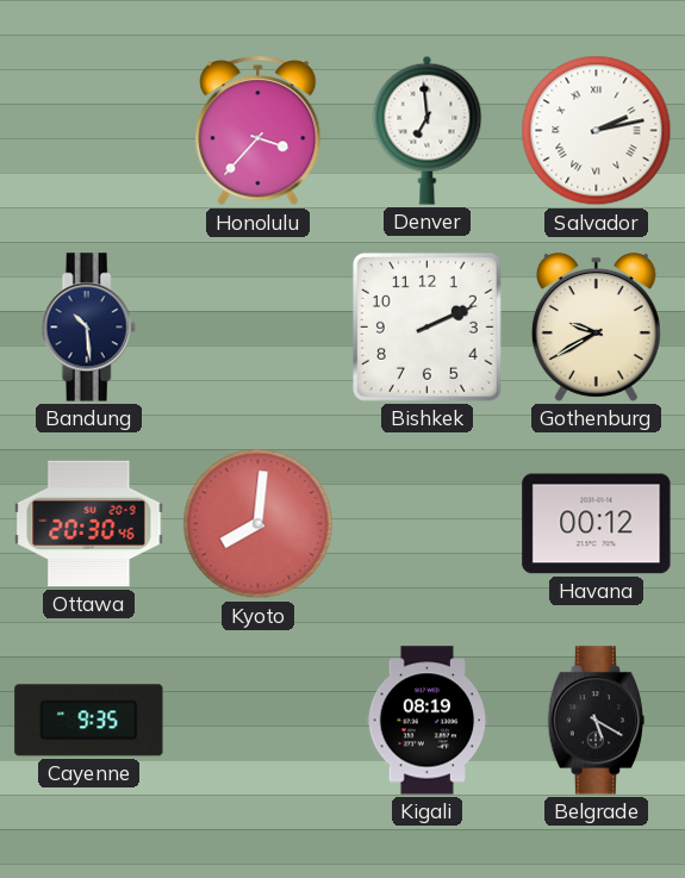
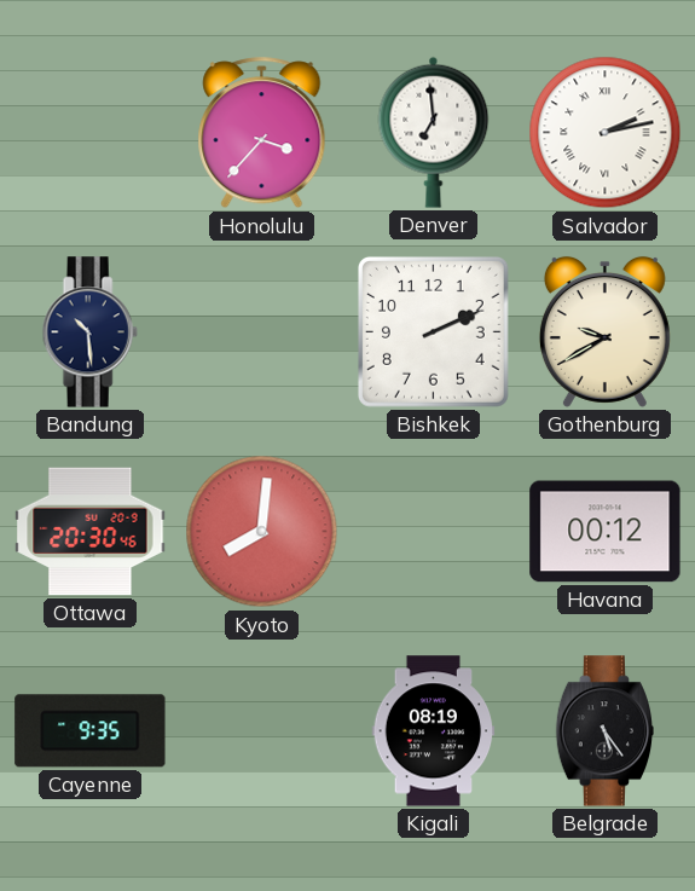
Belgrade: 5:20 -> 5:24 (604, 731)
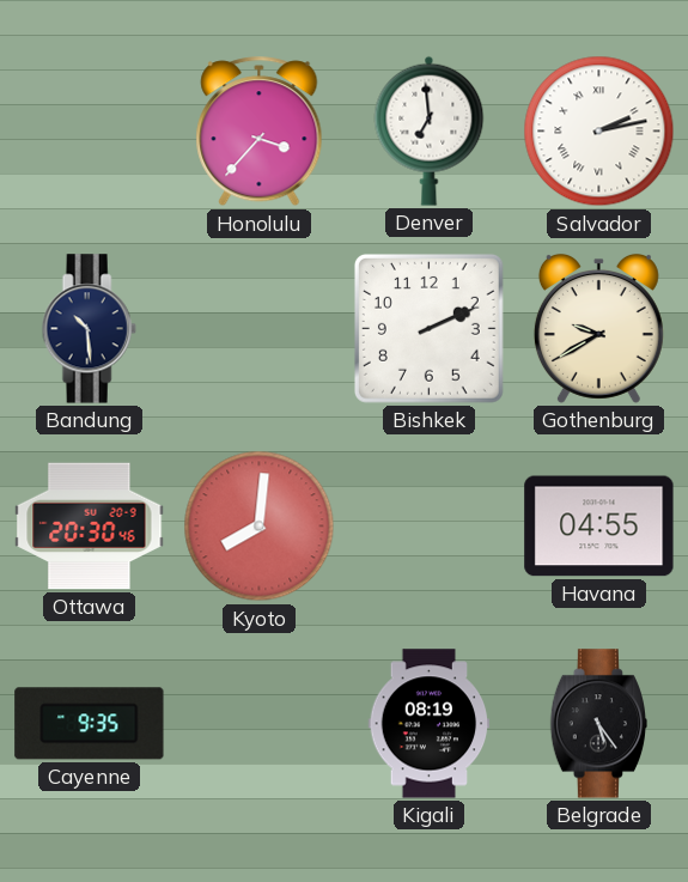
Havana: 00:12 -> 04:55 (599, 527)
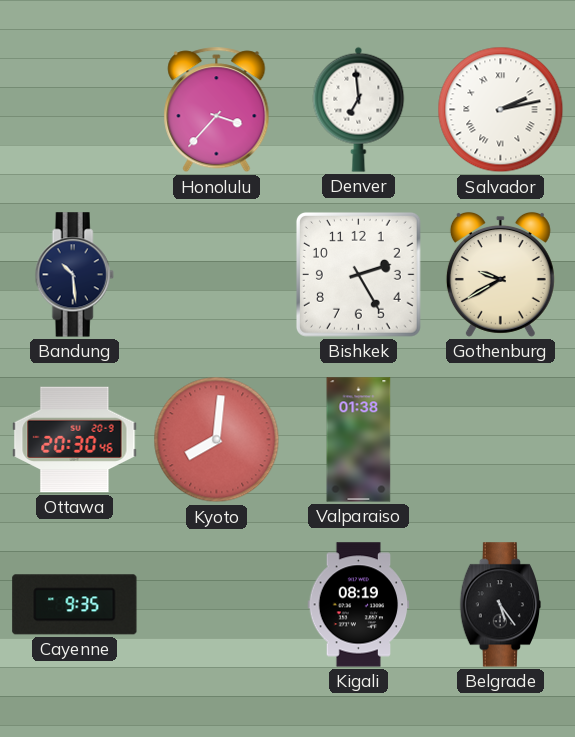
Bishkek: 2:11 -> 2:25 (358, 274)
Valparaiso: none -> 01:38 (359, 440)
Havana: 04:55 -> none (599, 527)
